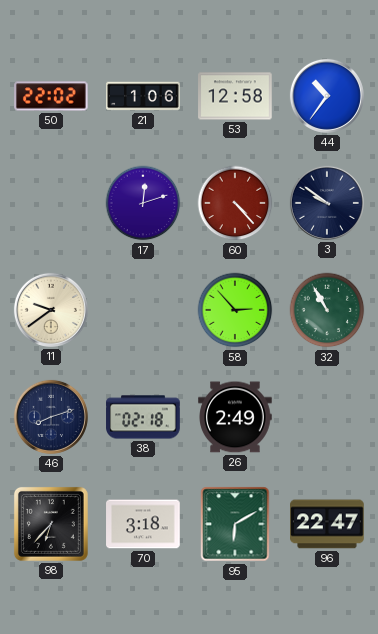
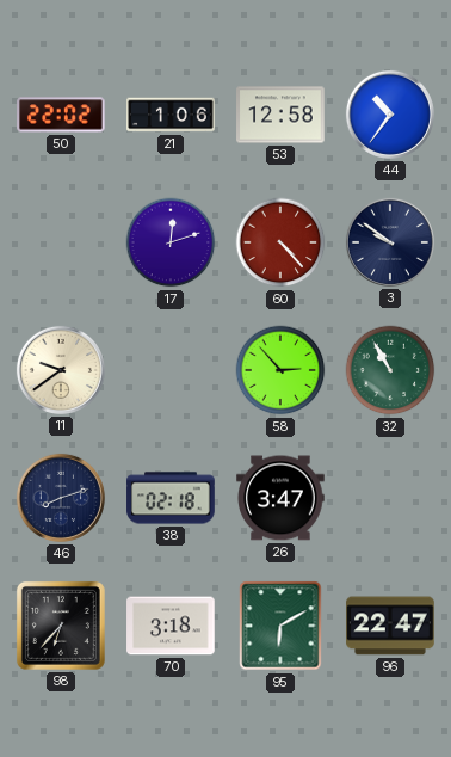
26: 2:49 -> 3:47 (280, 498)
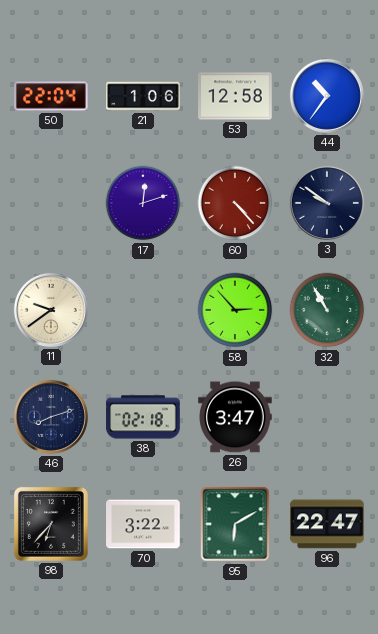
50: 22:02 -> 22:04 (51, 96)
70: 3:18 -> 3:22 (143, 524)
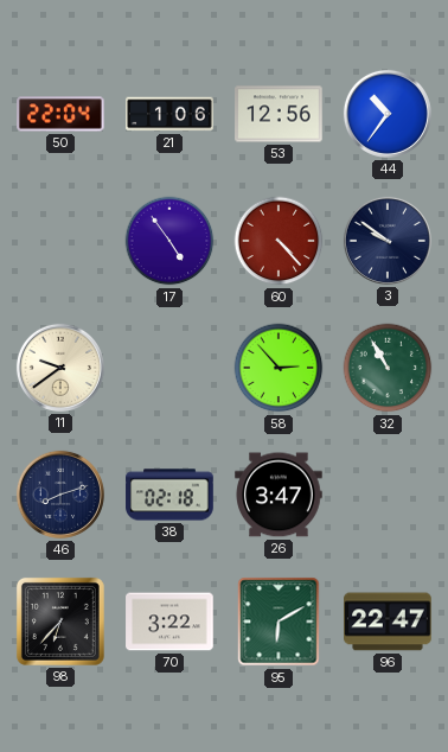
53: 12:58 -> 12:56 (279, 114)
17: 12:12 -> 4:54 (169, 241)
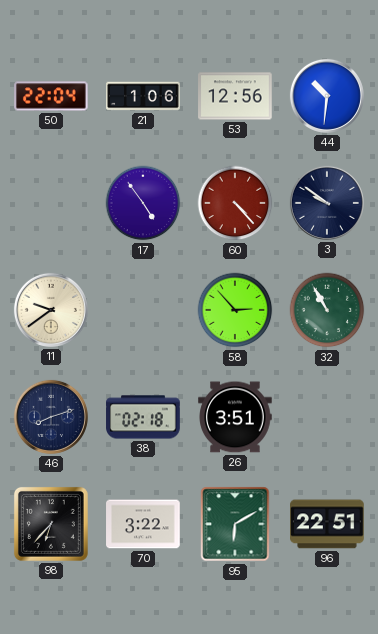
44: 10:36 -> 10:31 (327, 96)
26: 3:47 -> 3:51 (235, 417)
96: 22:47 -> 22:51 (327, 524)
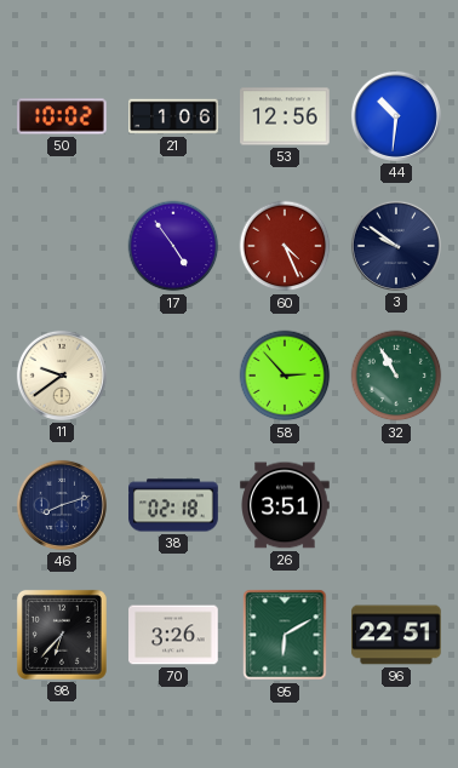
50: 22:04 -> 10:02 (62, 116)
60: 4:23 -> 4:26 (285, 246)
70: 3:22 -> 3:26 (173, 635)
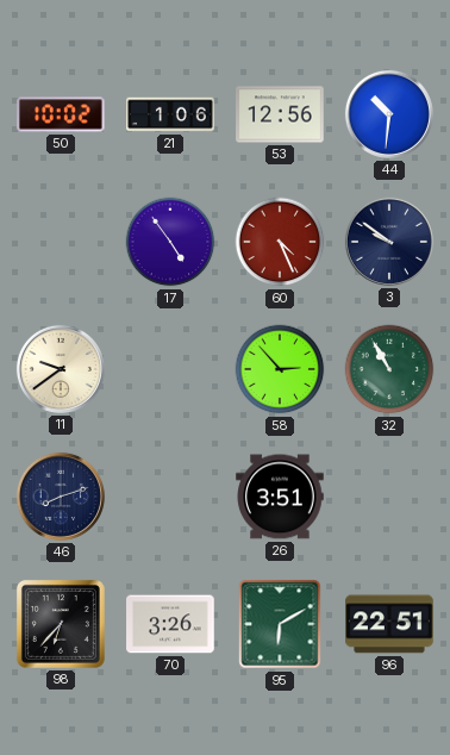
38: 02:18 -> none (173, 505)
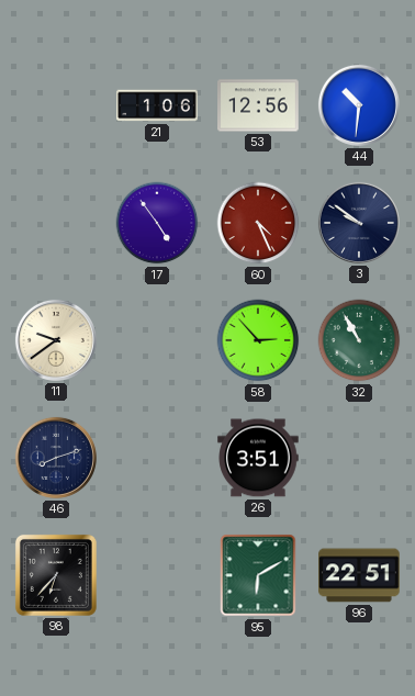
50: 10:02 -> none (61, 114)
70: 3:26 -> none (170, 624)
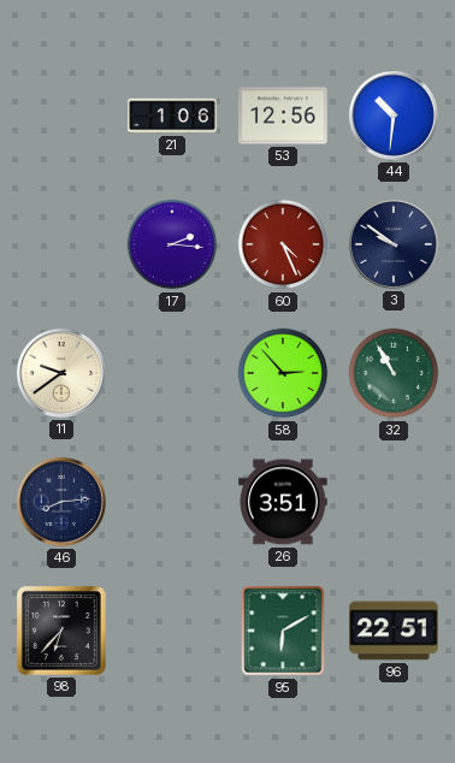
17: 4:54 -> 2:16 (172, 244)
46: 8:12 -> 8:14 (61, 502)
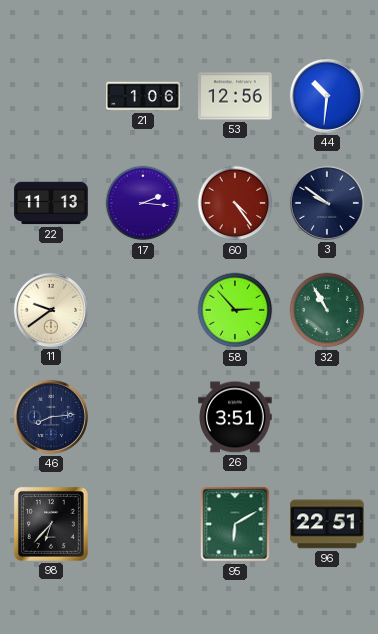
22: none -> 11:13 (51, 203)
60: 4:26 -> 4:24 (235, 203)
